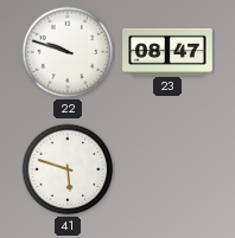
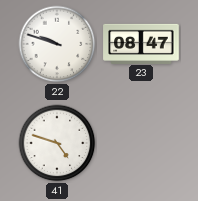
41: 5:48 -> 4:48 (57, 143)
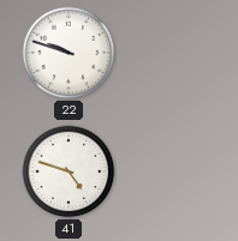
23: 08:47 -> none (141, 43)
